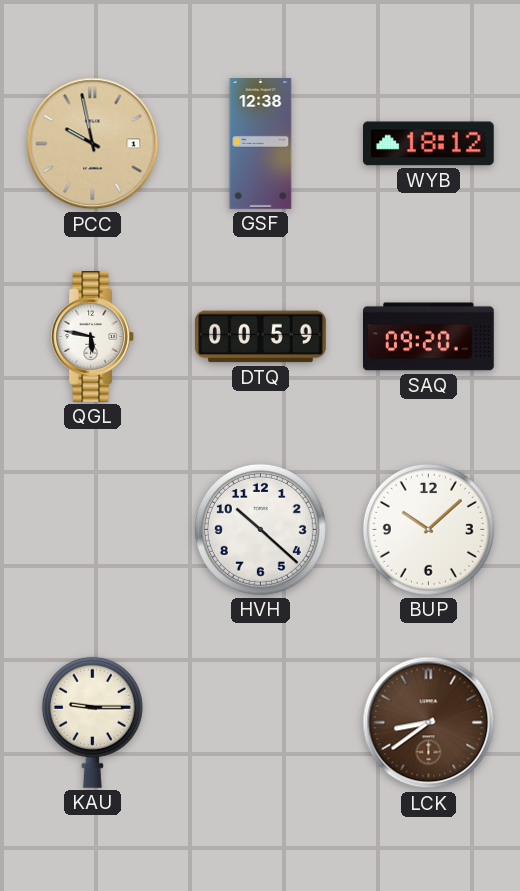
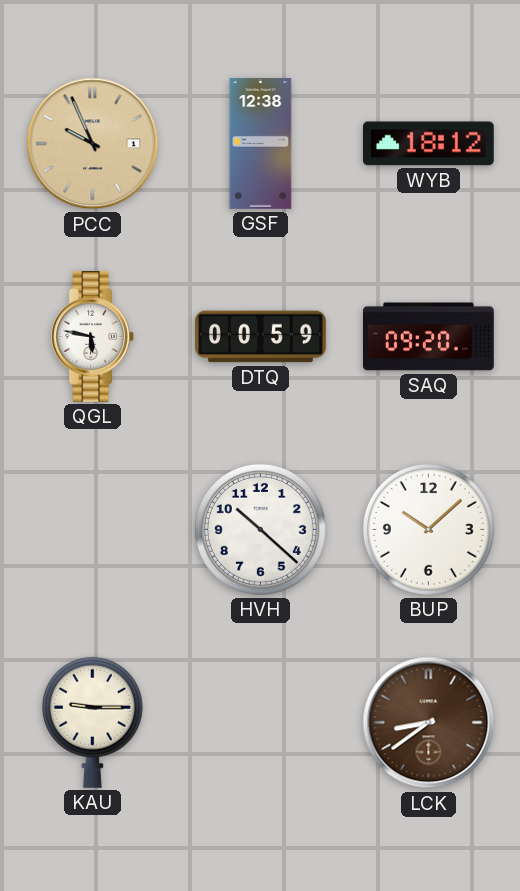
PCC: 9:58 -> 9:56 (93, 144)
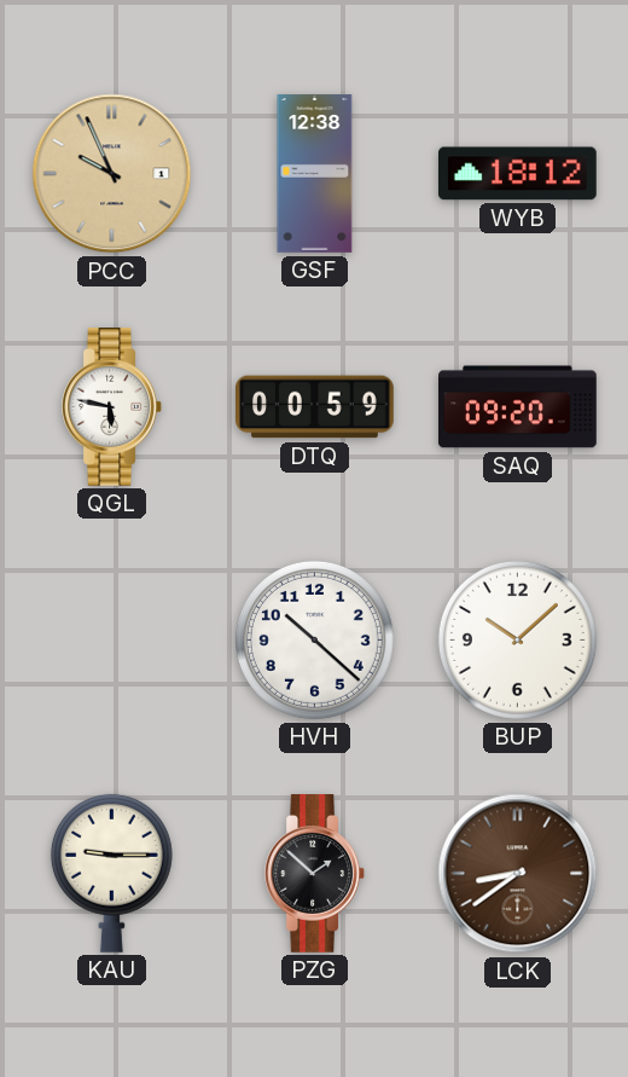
PZG: none -> 1:52 (314, 874)
